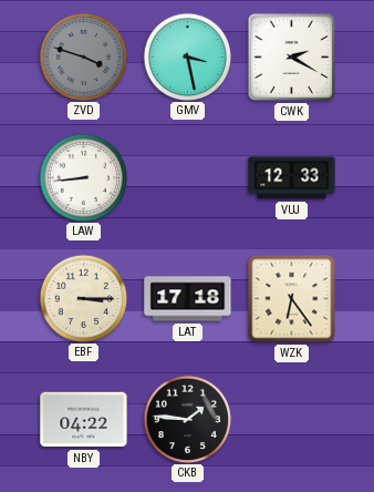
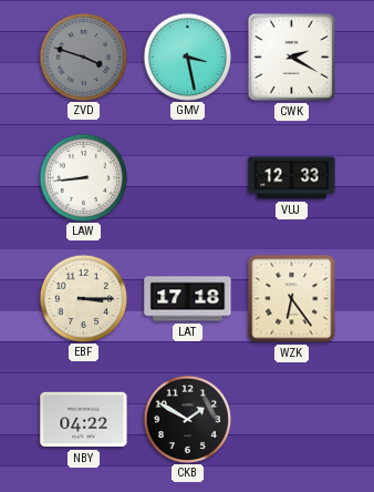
CKB: 1:46 -> 1:50 (187, 419)
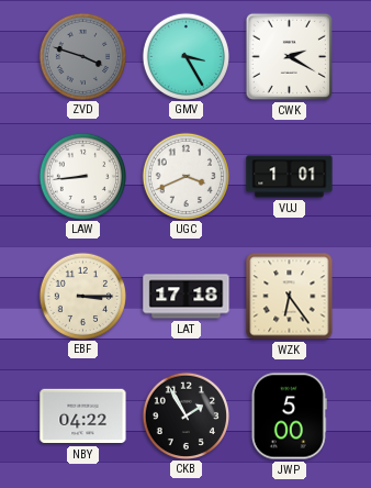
GMV: 3:28 -> 3:25 (185, 56)
UGC: none -> 3:41 (185, 176)
VUJ: 12:33 -> 1:01 (290, 177)
CKB: 1:50 -> 1:55 (185, 415)
JWP: none -> 5:00 (289, 417)
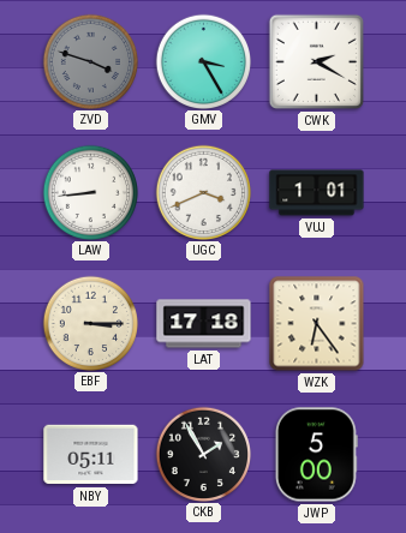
NBY: 04:22 -> 05:11 (91, 455)
